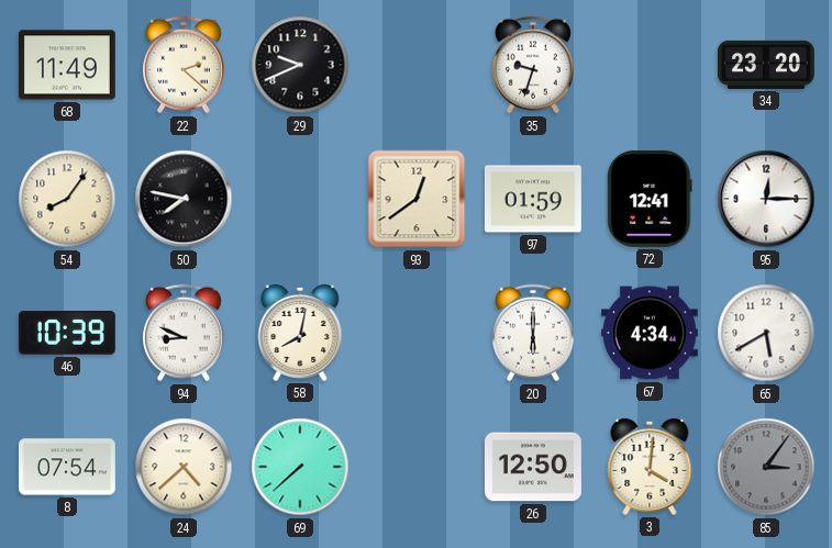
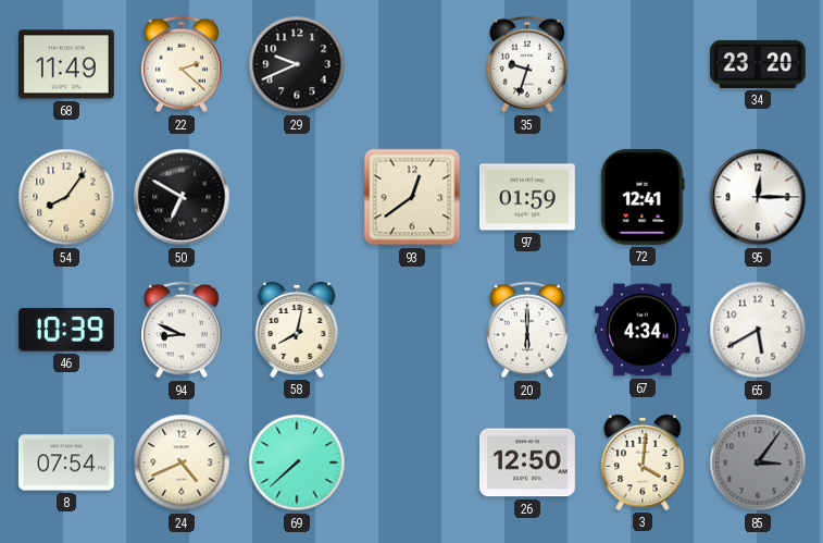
50: 7:47 -> 6:50 (182, 197)
24: 4:38 -> 4:41 (182, 462)
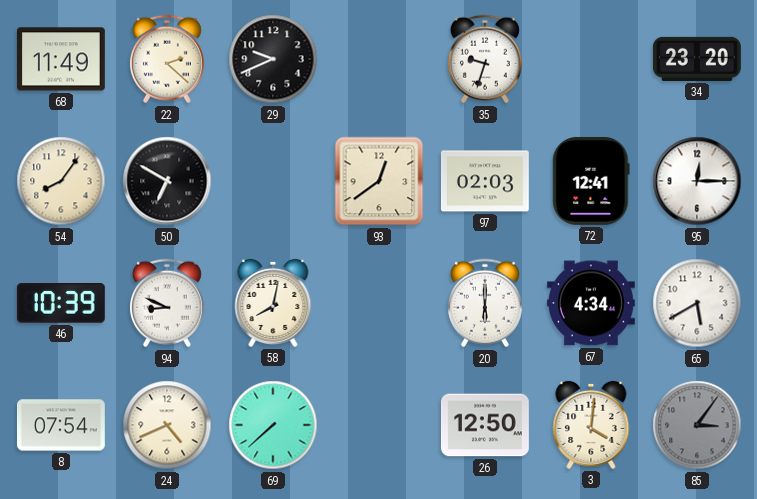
97: 01:59 -> 02:03 (485, 181)
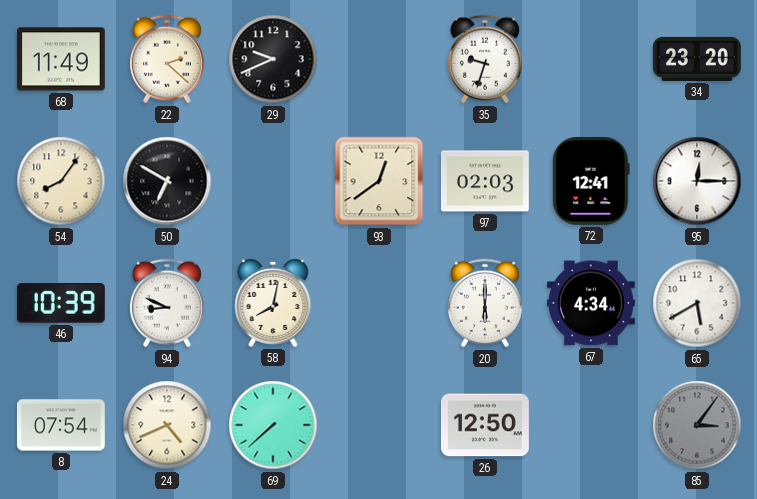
3: 4:01 -> none (591, 425)
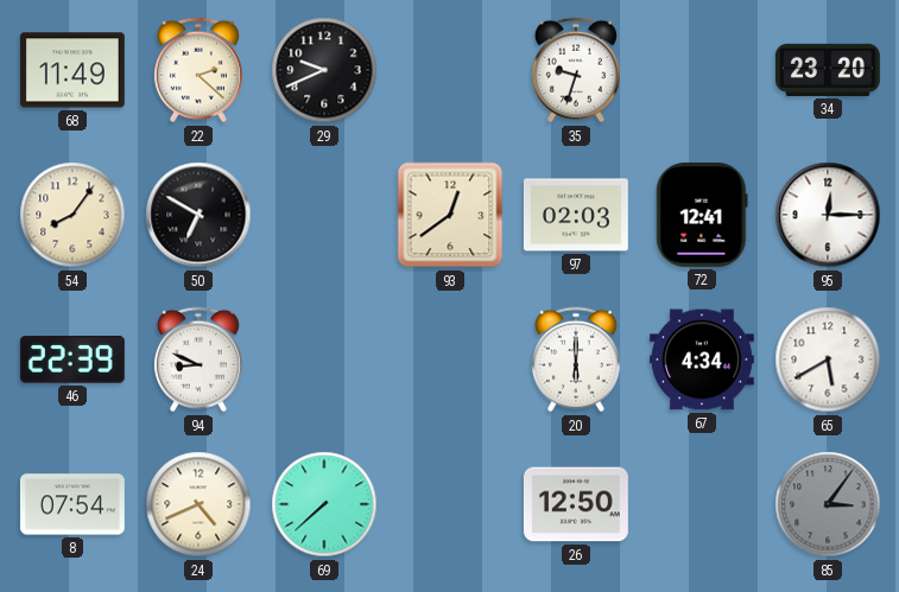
46: 10:39 -> 22:39 (72, 359)
58: 8:02 -> none (273, 303)
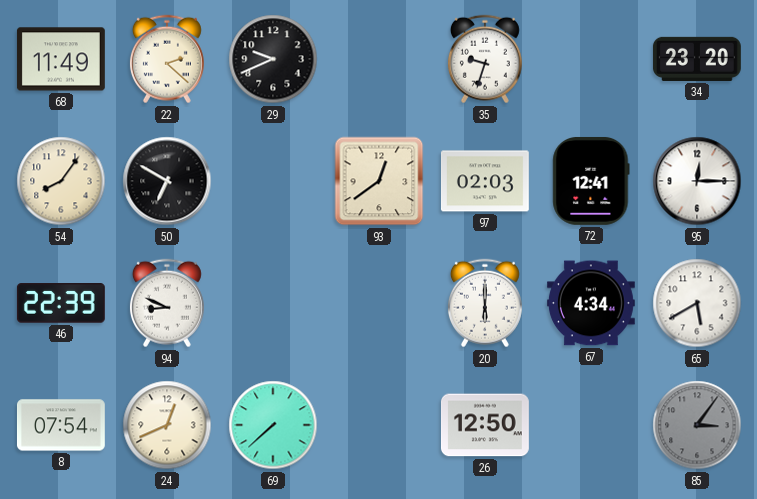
24: 4:41 -> 12:41 (167, 425)
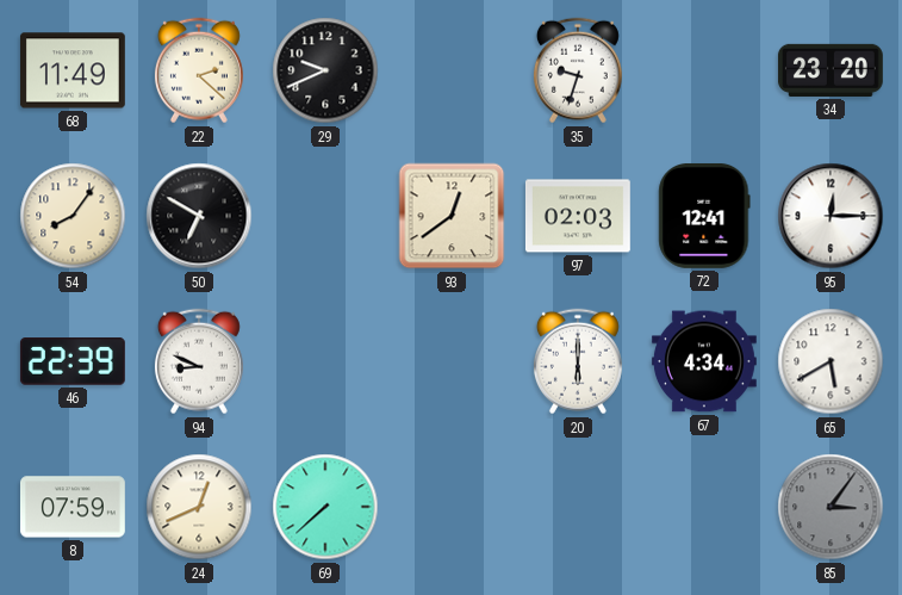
8: 07:54 -> 07:59 (73, 507)
26: 12:50 -> none (485, 425)
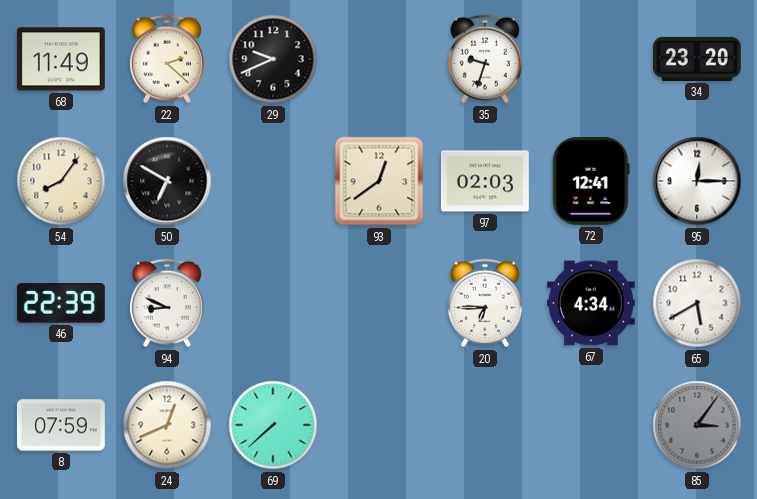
20: 6:00 -> 6:45 (485, 303)
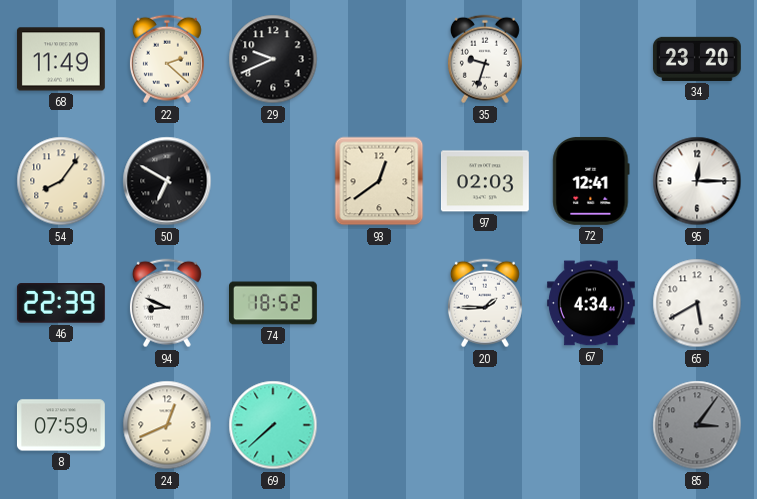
74: none -> 18:52 (274, 303)
20: 6:45 -> 1:45 (485, 303)
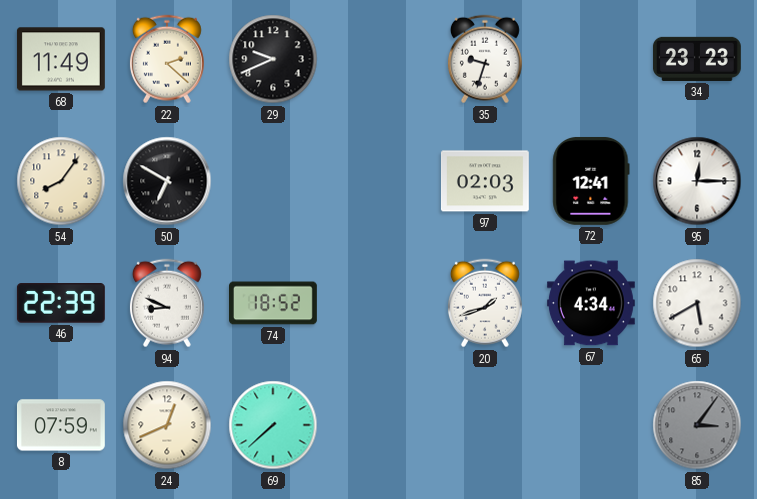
34: 23:20 -> 23:23 (697, 59)
93: 12:39 -> none (379, 181)
20: 1:45 -> 1:42 (485, 303)
